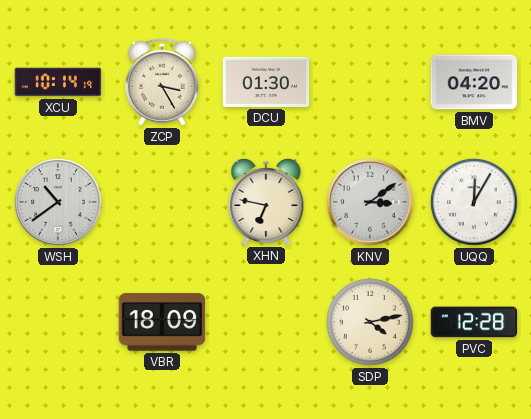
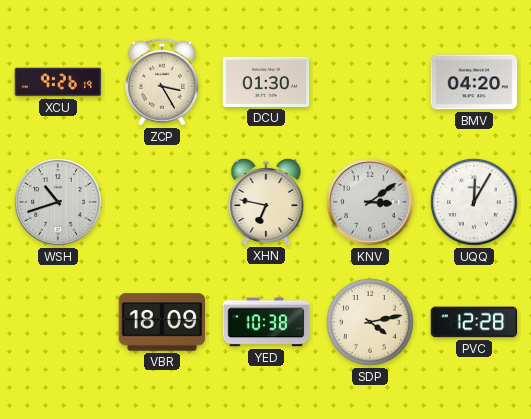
XCU: 10:14 -> 9:26 (58, 82)
WSH: 10:39 -> 10:42 (58, 202)
YED: none -> 10:38 (266, 322)
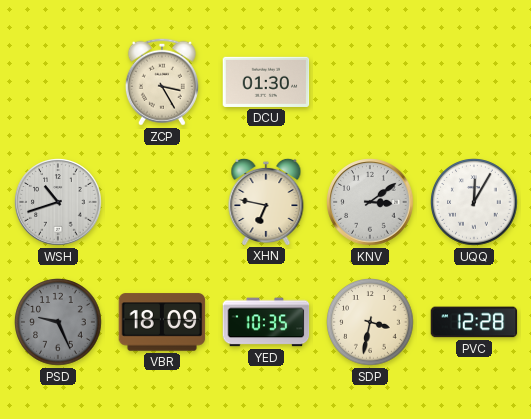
XCU: 9:26 -> none (58, 82)
BMV: 04:20 -> none (474, 82)
PSD: none -> 9:26 (58, 322)
YED: 10:38 -> 10:35 (266, 322)
SDP: 4:13 -> 3:32 (370, 322)
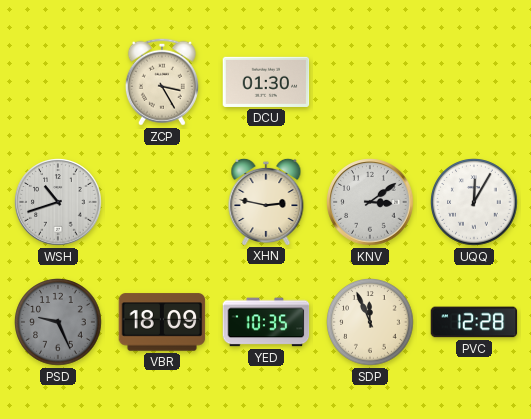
XHN: 6:47 -> 2:47 (266, 201)
SDP: 3:32 -> 11:56 (370, 322)
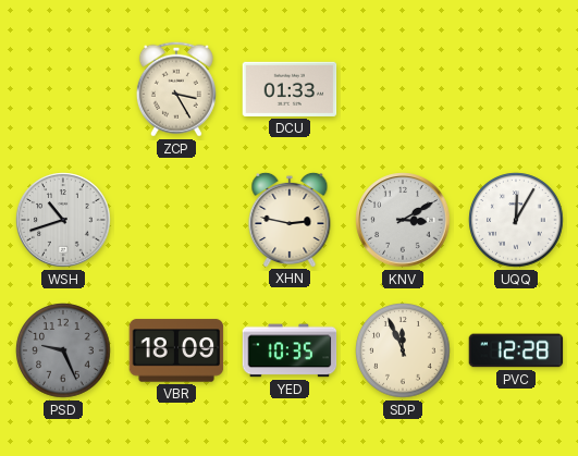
DCU: 01:30 -> 01:33 (290, 89)
KNV: 3:09 -> 3:10 (403, 220)
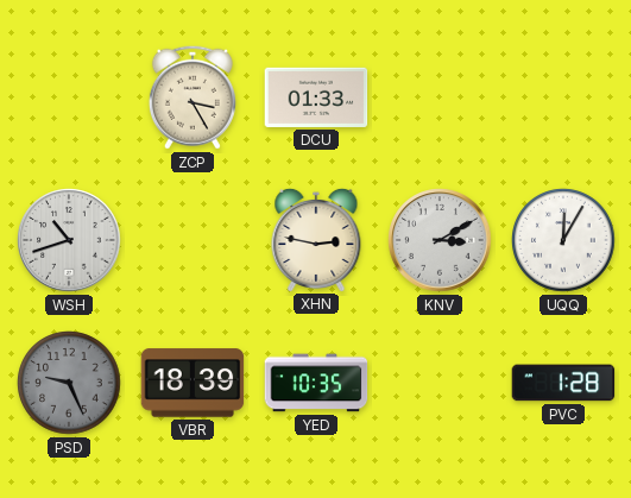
VBR: 18:09 -> 18:39 (193, 383)
SDP: 11:56 -> none (403, 350)
PVC: 12:28 -> 1:28 (563, 383)
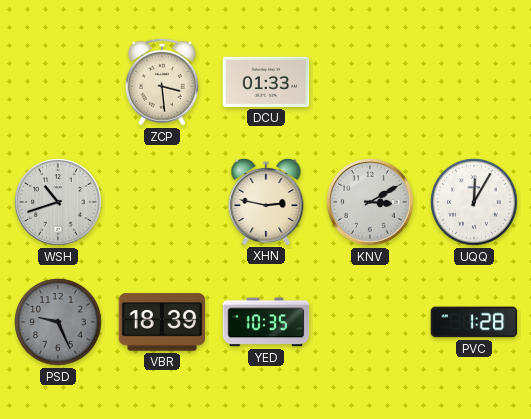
ZCP: 3:25 -> 3:29 (162, 82)
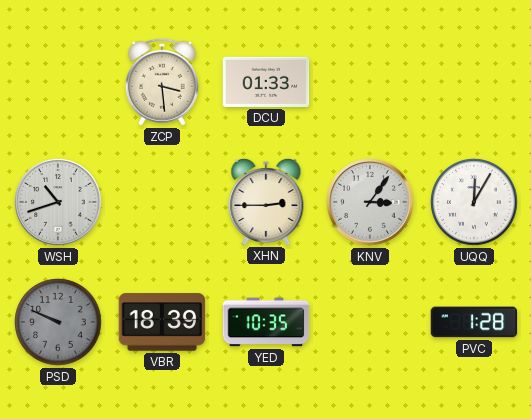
XHN: 2:47 -> 2:45 (266, 201)
KNV: 3:10 -> 3:06 (370, 202)
PSD: 9:26 -> 9:49 (58, 322)
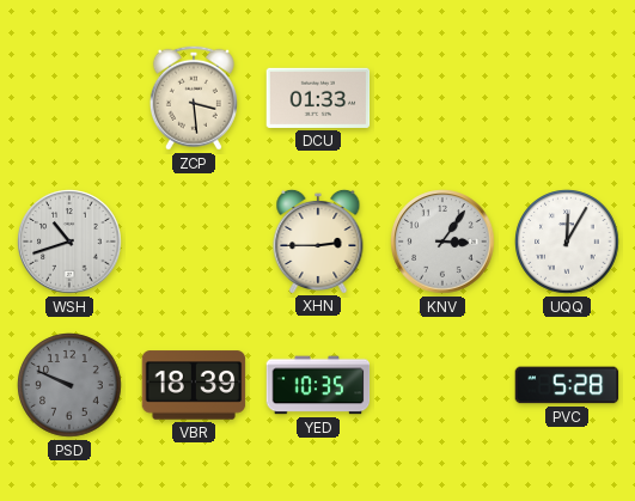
PVC: 1:28 -> 5:28 (567, 385)
